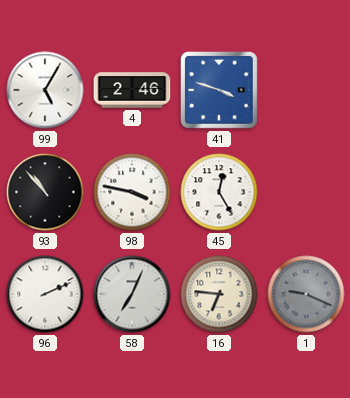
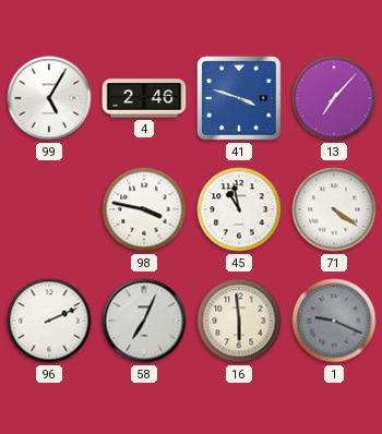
13: none -> 7:07 (334, 98)
93: 10:53 -> none (45, 192)
45: 12:25 -> 10:58 (239, 209)
71: none -> 4:21 (334, 209)
16: 6:46 -> 5:59 (239, 321)
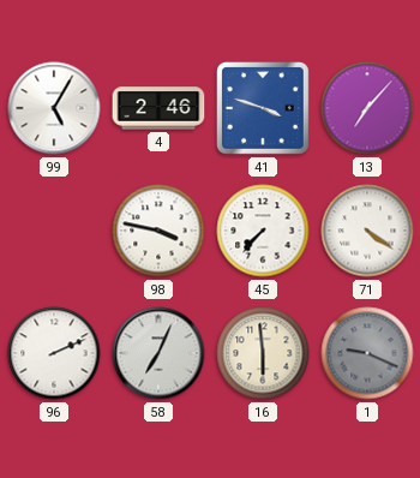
45: 10:58 -> 7:37 (263, 231)
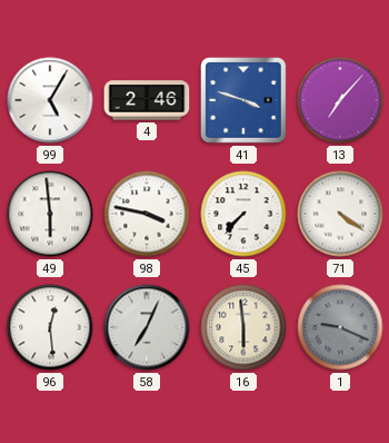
49: none -> 5:59 (50, 214)
96: 2:11 -> 12:29 (50, 327)
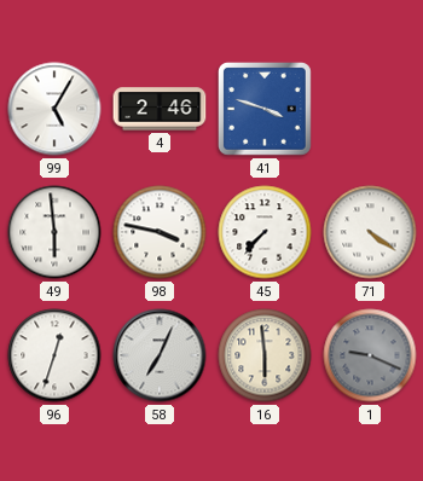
13: 7:07 -> none (340, 100)
96: 12:29 -> 12:33 (54, 355)
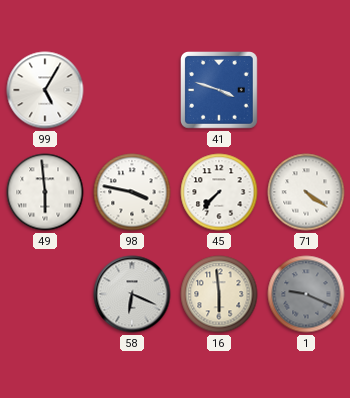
4: 2:46 -> none (160, 109)
96: 12:33 -> none (54, 355)
58: 7:04 -> 6:19 (132, 294)
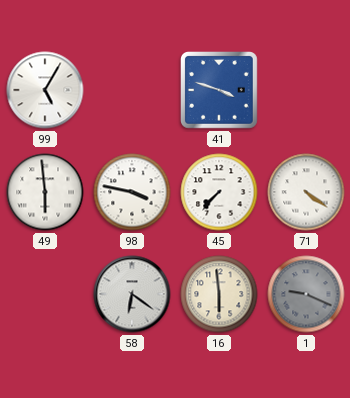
58: 6:19 -> 6:21 (132, 294)
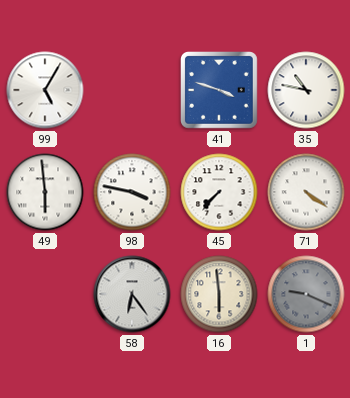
35: none -> 10:47 (306, 90)
58: 6:21 -> 6:24 (132, 294)
